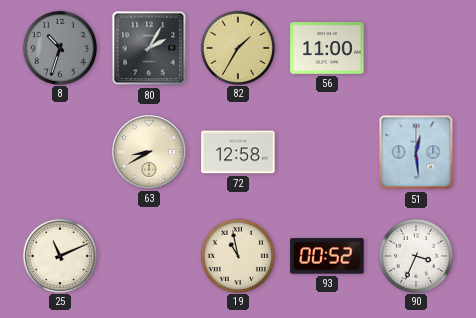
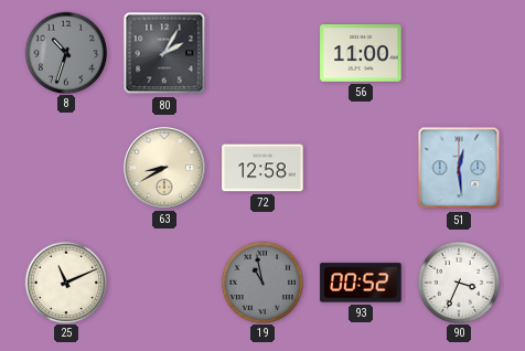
82: 1:35 -> none (237, 47)
19 dial: cream -> grey (261, 281)
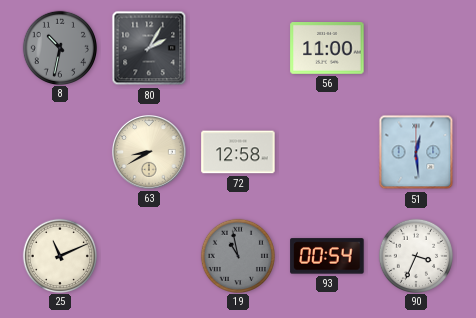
8: 10:33 -> 10:32 (59, 47)
93: 00:52 -> 00:54 (327, 256)
